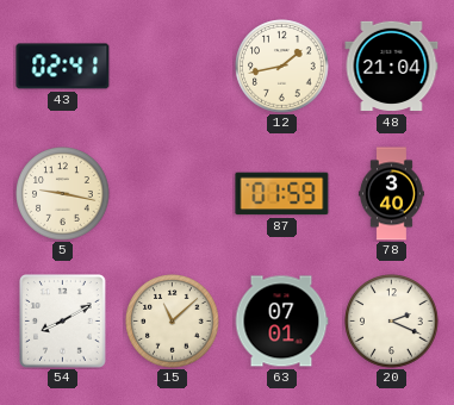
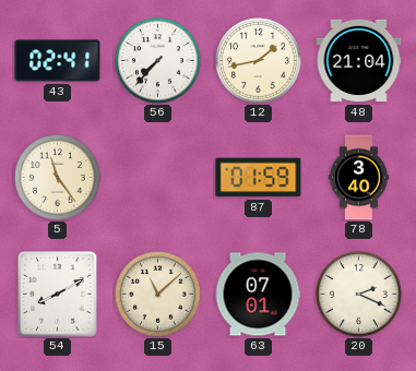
56: none -> 7:37 (158, 61)
5: 9:17 -> 11:24 (58, 178)
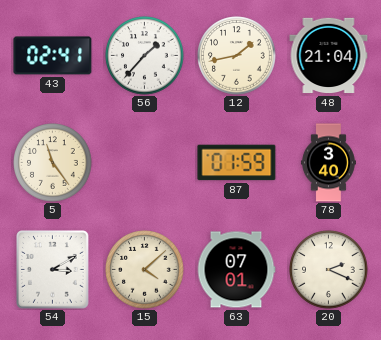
56: 7:37 -> 1:37 (145, 56)
54: 8:10 -> 3:10 (53, 270)
15: 11:08 -> 4:08 (145, 270)
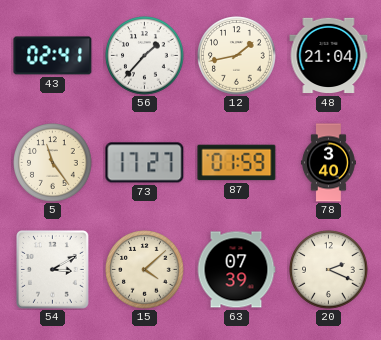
73: none -> 17:27 (145, 163)
63: 07:01 -> 07:39 (236, 270)
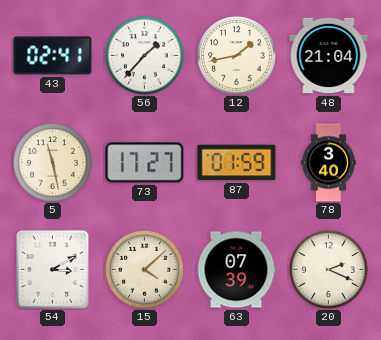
5: 11:24 -> 11:28 (53, 163)
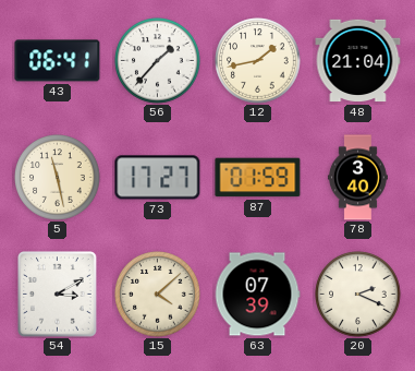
43: 02:41 -> 06:41 (58, 61)
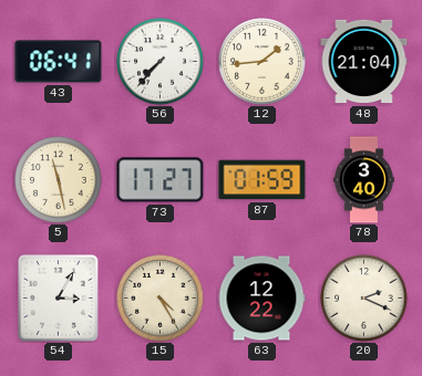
56: 1:37 -> 7:37 (161, 62)
12: 1:43 -> 1:44 (263, 62)
54: 3:10 -> 3:05 (59, 299)
15: 4:08 -> 4:25 (161, 299)
63: 07:39 -> 12:22 (261, 299)
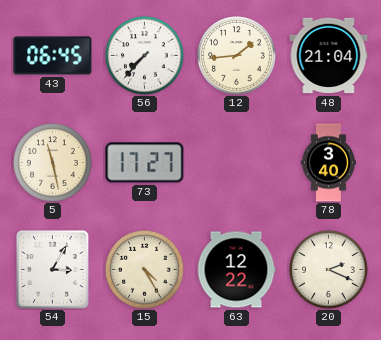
43: 06:41 -> 06:45 (53, 56)
87: 01:59 -> none (263, 180)
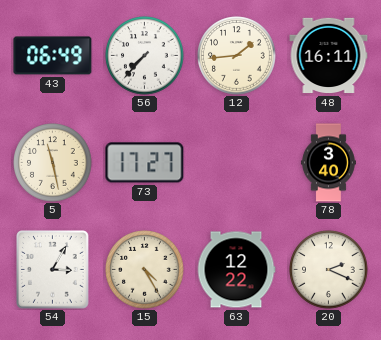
43: 06:45 -> 06:49 (53, 56)
48: 21:04 -> 16:11 (329, 56)
